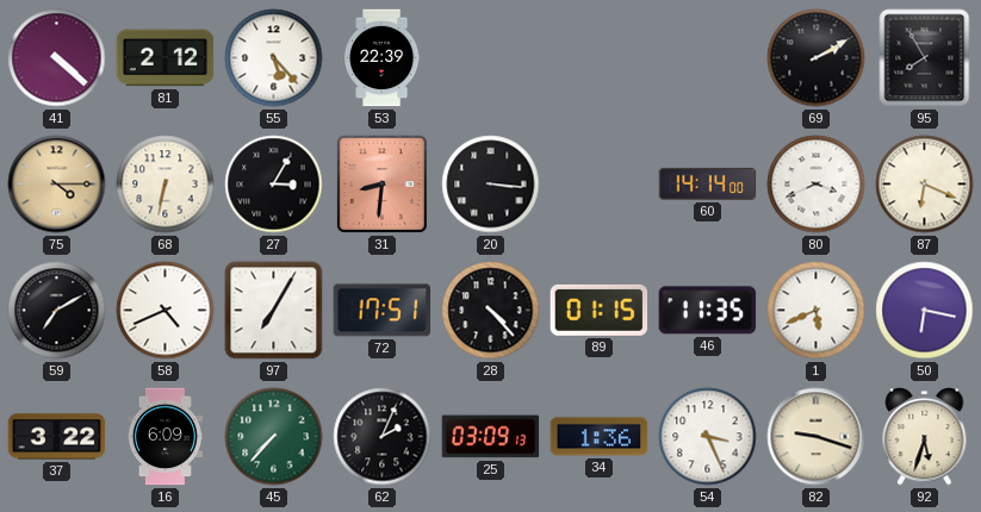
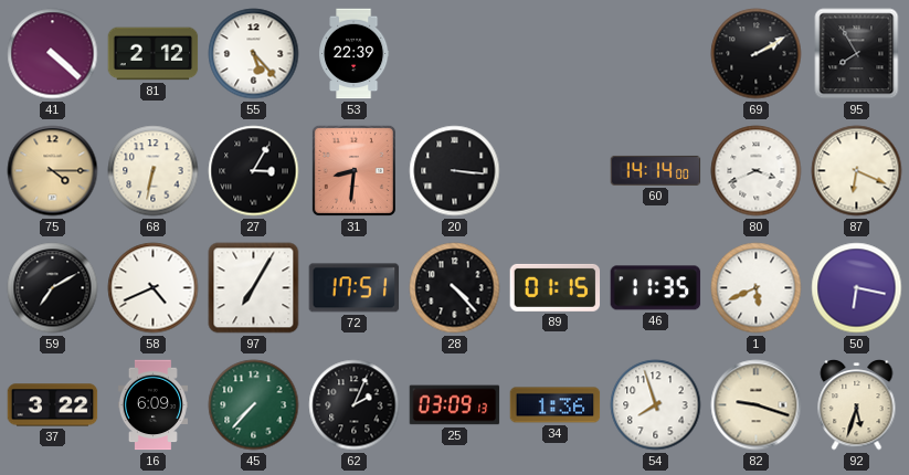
54: 3:26 -> 7:57 (656, 405)
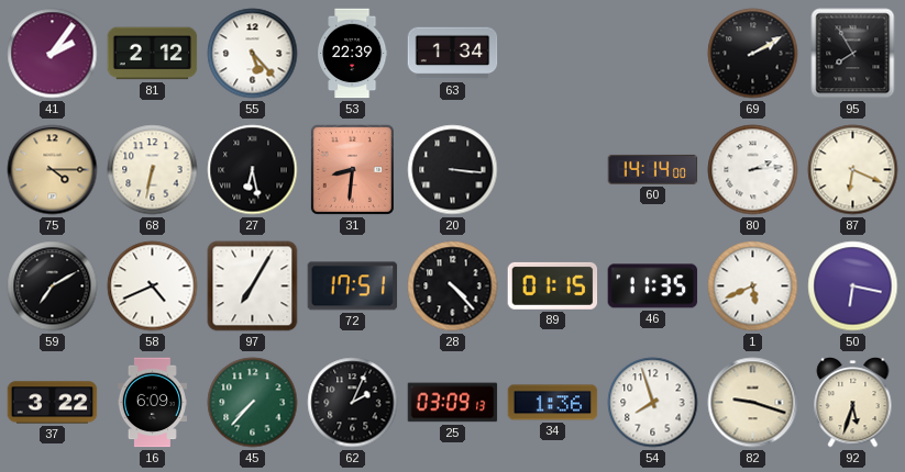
41: 4:22 -> 2:06 (53, 54)
63: none -> 1:34 (453, 54)
27: 3:05 -> 6:28 (253, 170)
80: 3:41 -> 2:14 (753, 170)
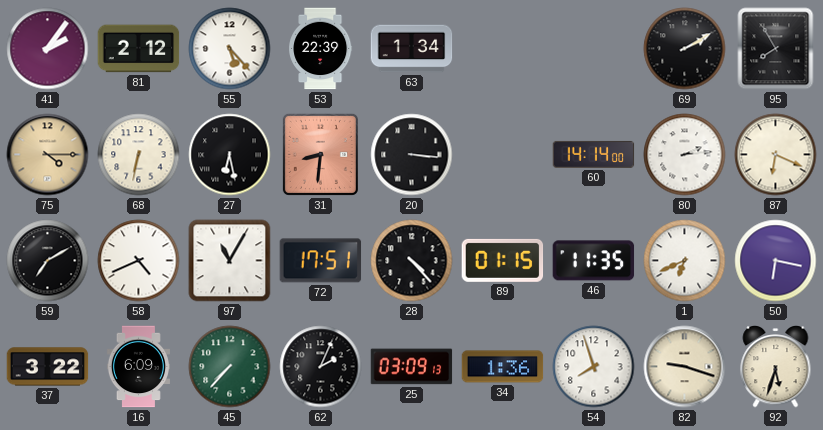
97: 7:05 -> 11:05 (230, 261)
1: 5:41 -> 6:41 (685, 261)
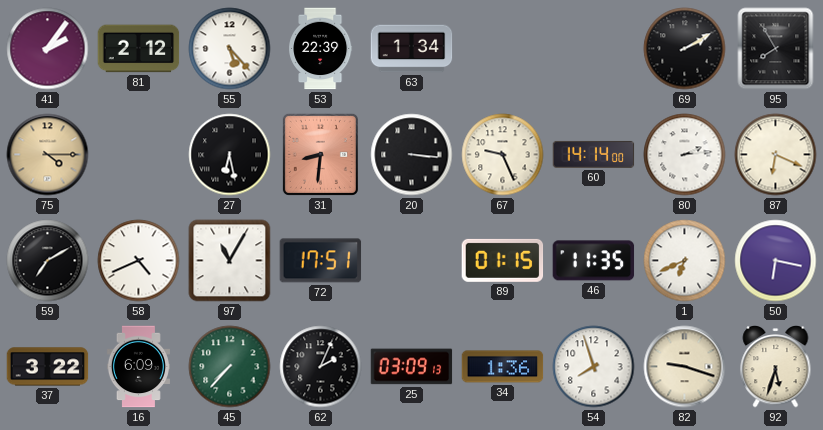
68: 6:32 -> none (139, 155)
67: none -> 9:26 (503, 155)
28: 4:23 -> none (412, 261)
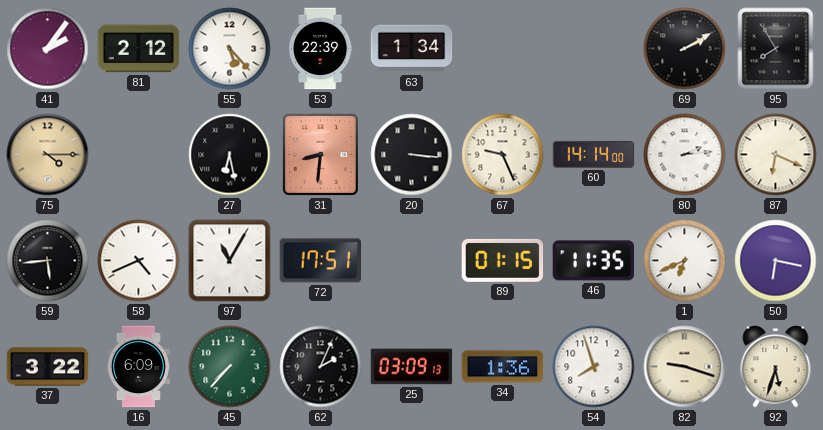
59: 7:10 -> 5:44 (48, 261)
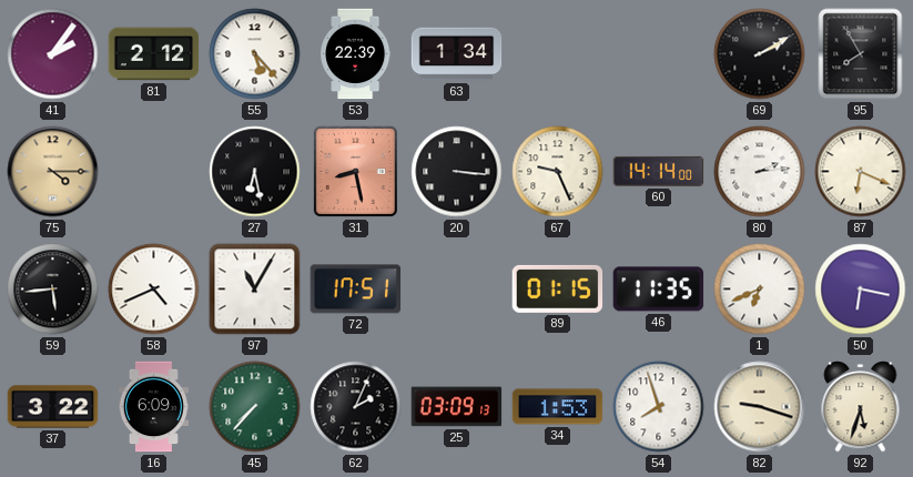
31: 8:31 -> 8:28 (355, 171)
34: 1:36 -> 1:53 (558, 407)
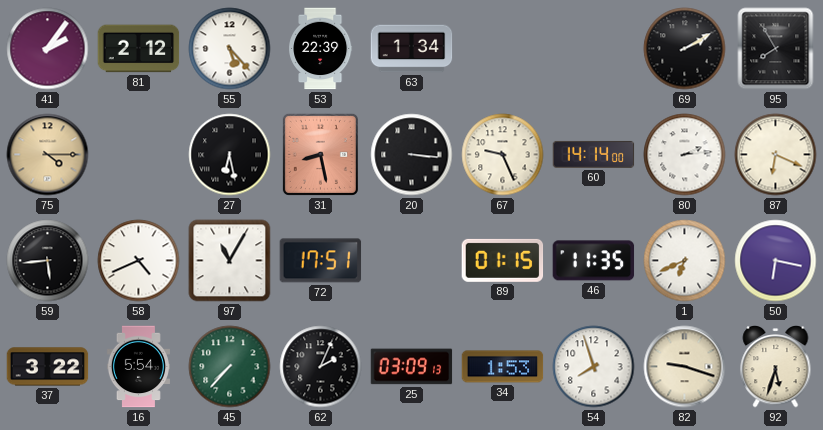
16: 6:09 -> 5:54 (138, 367)
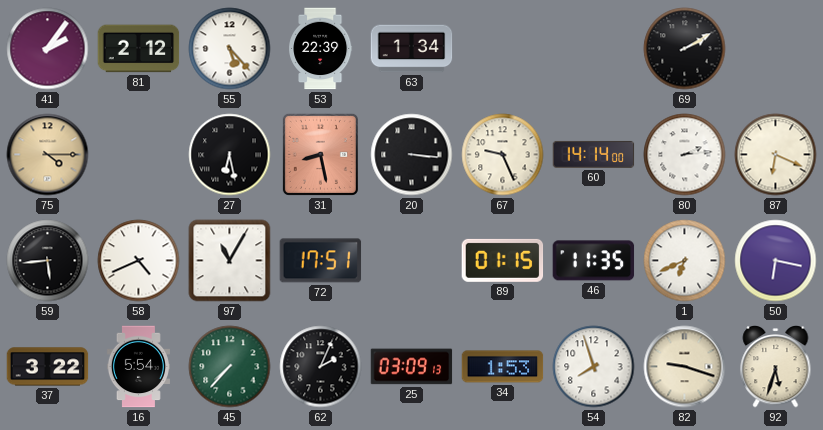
95: 7:55 -> none (776, 49)
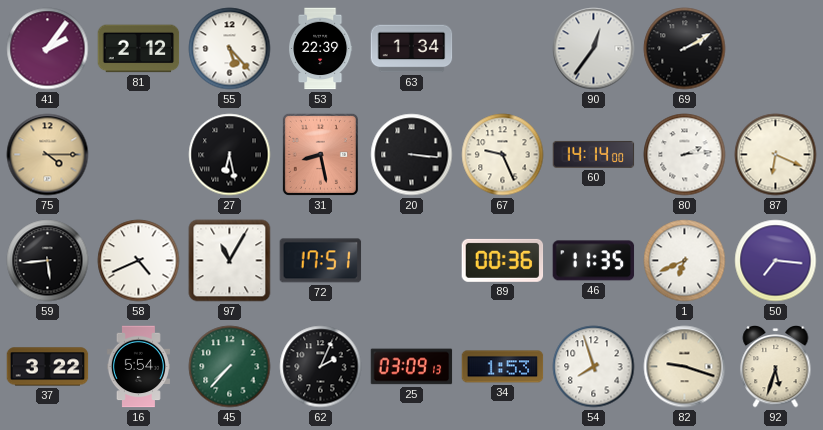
90: none -> 12:36 (594, 49)
89: 01:15 -> 00:36 (503, 260)
50: 6:17 -> 7:16 (776, 261)
